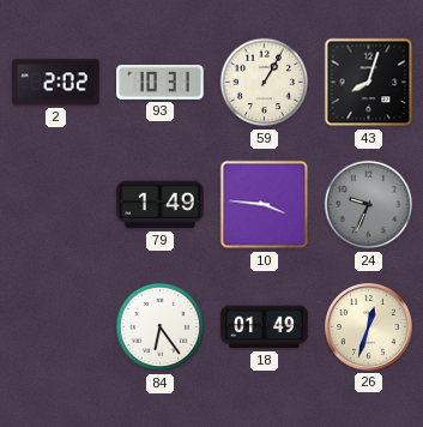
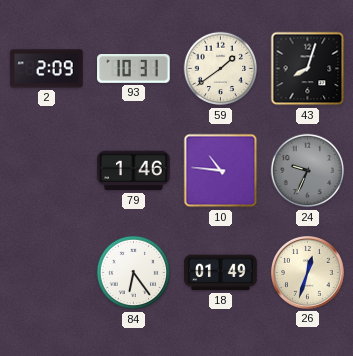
2: 2:02 -> 2:09 (47, 69)
59: 1:05 -> 1:39 (221, 69)
79: 1:49 -> 1:46 (134, 171)
10: 3:46 -> 10:46 (221, 171)
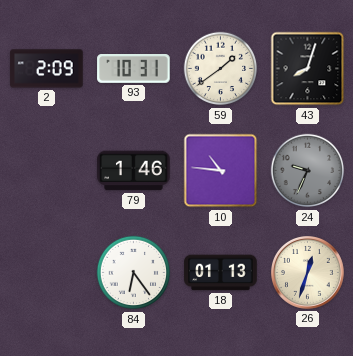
18: 01:49 -> 01:13 (221, 273)
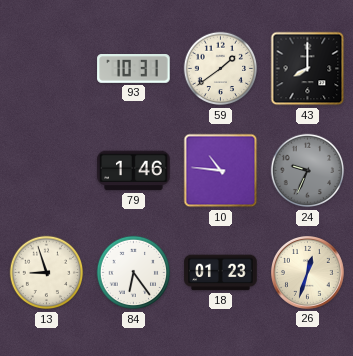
2: 2:09 -> none (47, 69)
43: 8:03 -> 8:00 (308, 69)
13: none -> 8:57 (47, 273)
18: 01:13 -> 01:23 (221, 273)
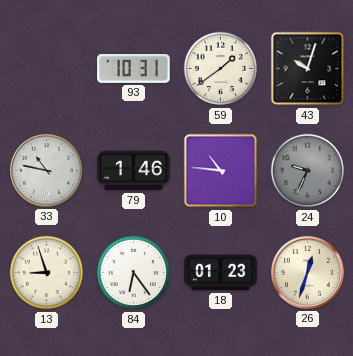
43: 8:00 -> 10:03 (308, 69)
33: none -> 10:47 (47, 171)
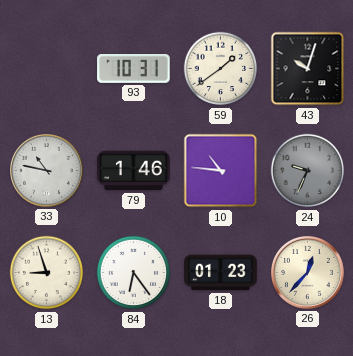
26: 12:33 -> 12:37 (308, 273)
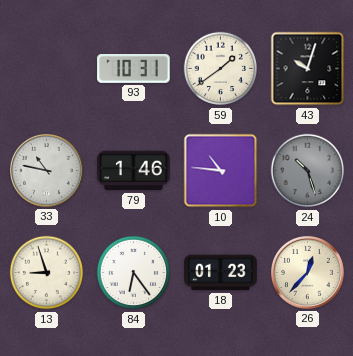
24: 9:34 -> 10:27 (308, 171)
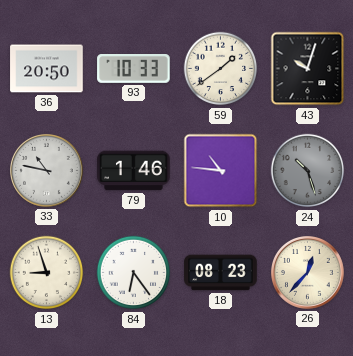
36: none -> 20:50 (47, 69)
93: 10:31 -> 10:33 (134, 69)
18: 01:23 -> 08:23 (221, 273)
